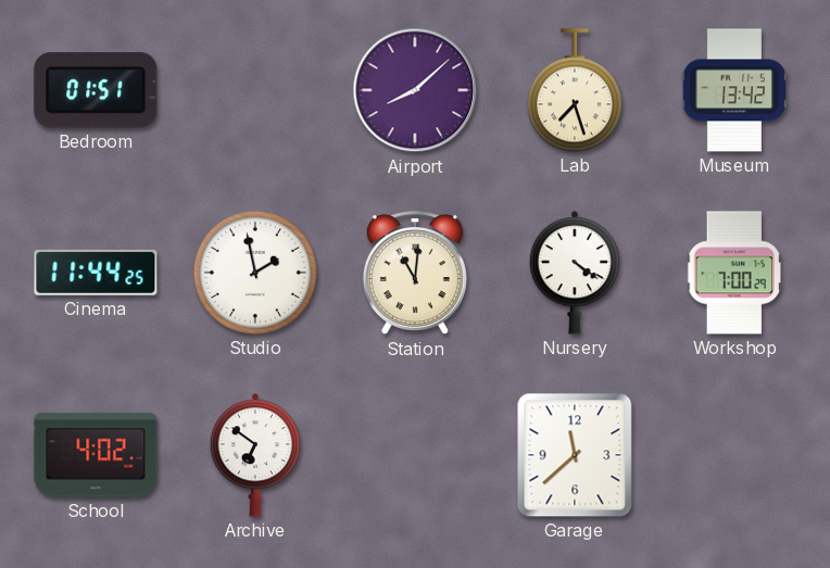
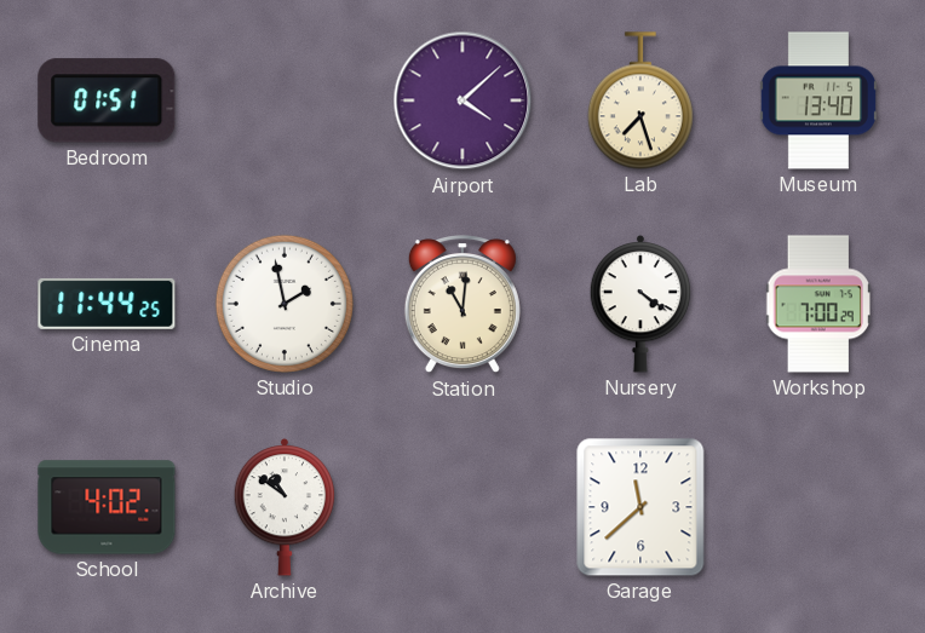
Airport: 8:08 -> 4:08 (462, 100)
Museum: 13:42 -> 13:40 (818, 100)
Archive: 6:51 -> 10:51 (285, 508)
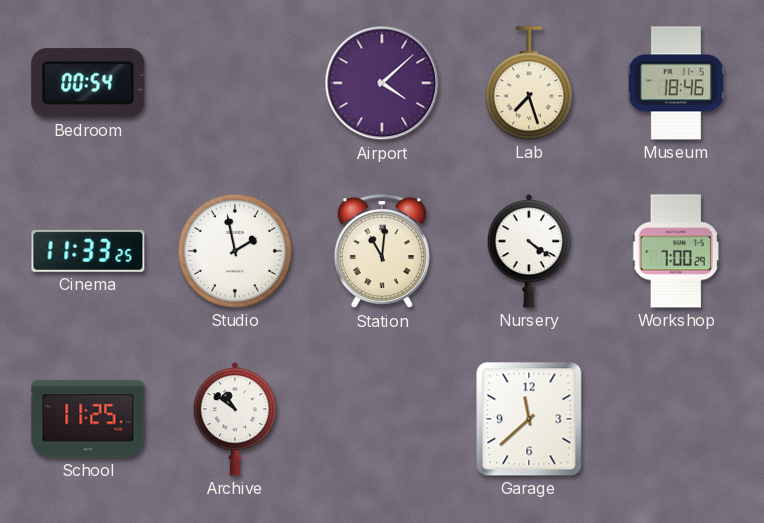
Bedroom: 01:51 -> 00:54 (88, 83)
Museum: 13:40 -> 18:46 (676, 83)
Cinema: 11:44 -> 11:33 (88, 251)
School: 4:02 -> 11:25 (88, 419)
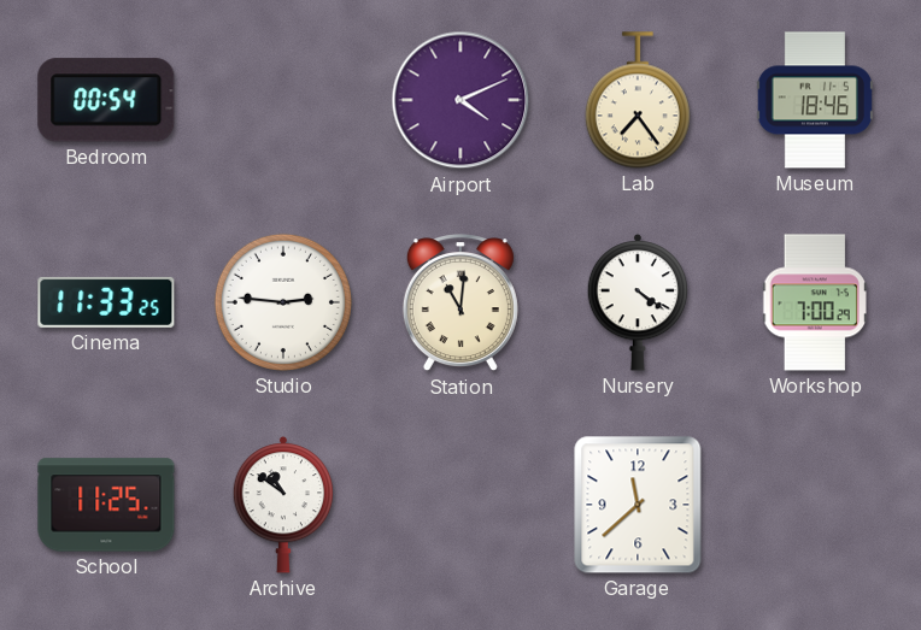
Airport: 4:08 -> 4:11 (461, 100)
Lab: 7:27 -> 7:24 (638, 100)
Studio: 1:58 -> 2:46 (283, 302)
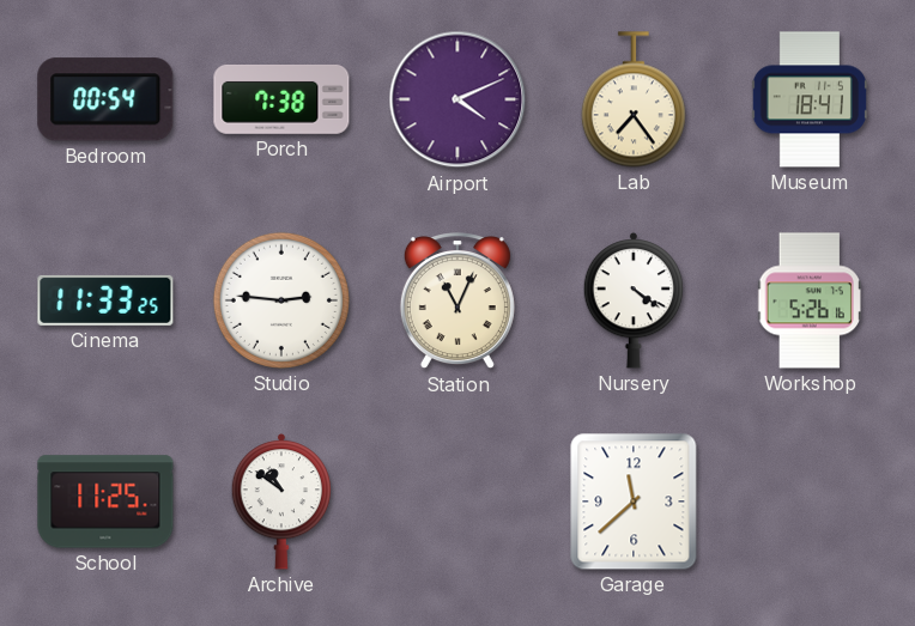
Porch: none -> 7:38 (281, 99)
Museum: 18:46 -> 18:41 (810, 99)
Station: 11:01 -> 11:04 (457, 302)
Workshop: 7:00 -> 5:26 (810, 300)
